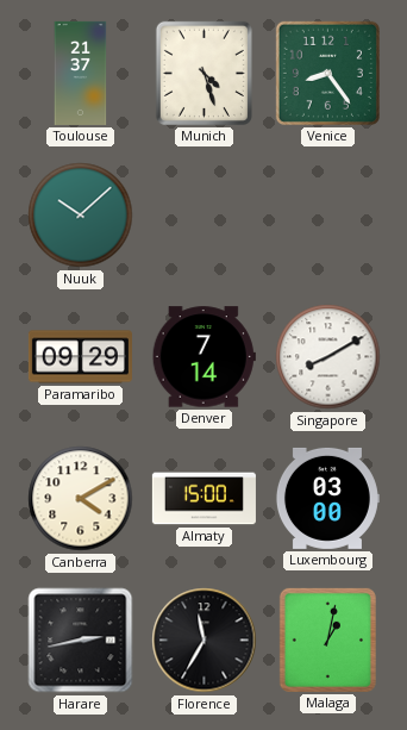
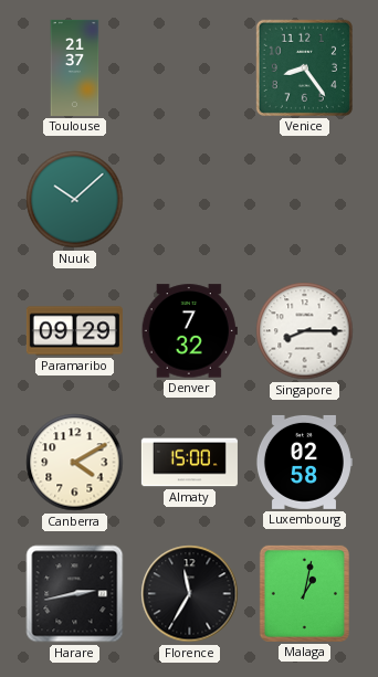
Munich: 4:27 -> none (203, 73)
Denver: 7:14 -> 7:32 (189, 331)
Singapore: 8:10 -> 8:15 (305, 331)
Luxembourg: 03:00 -> 02:58 (304, 462)
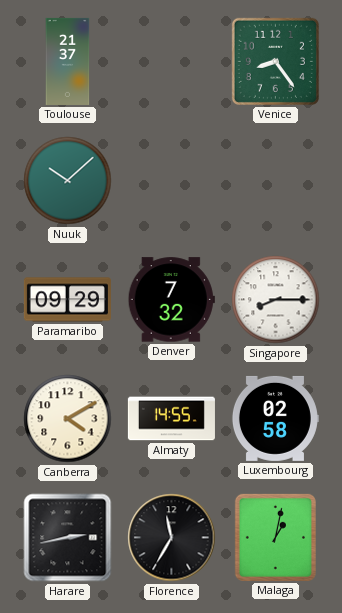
Almaty: 15:00 -> 14:55 (171, 419)
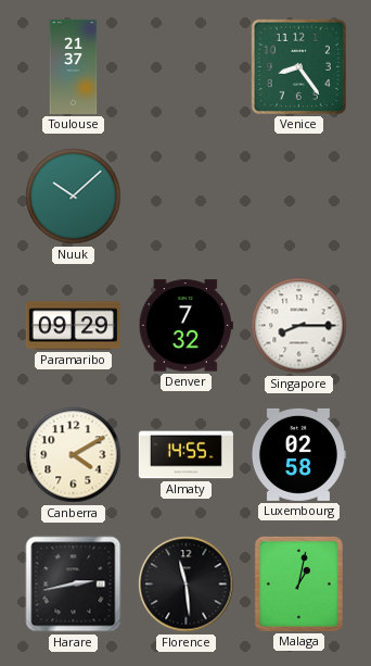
Florence: 11:35 -> 11:29 (187, 585)
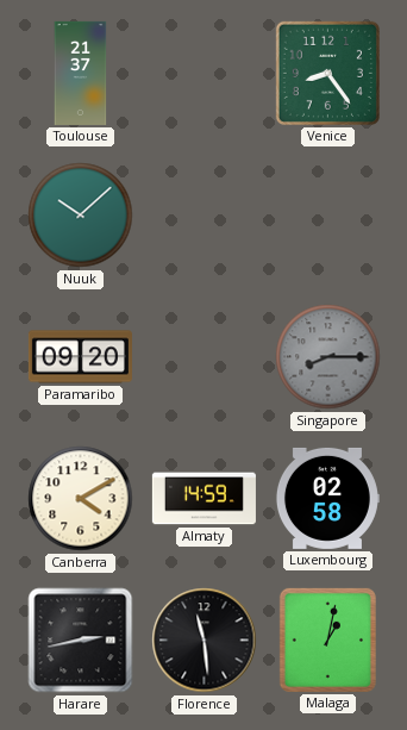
Paramaribo: 09:29 -> 09:20 (80, 357)
Denver: 7:32 -> none (185, 326)
Singapore dial: white -> grey (328, 357)
Almaty: 14:55 -> 14:59 (203, 499)
